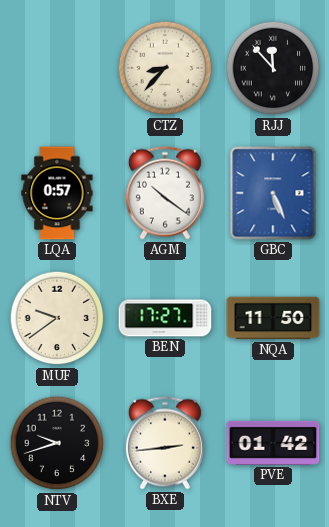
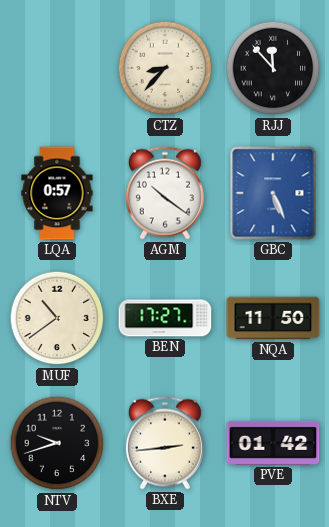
MUF: 9:39 -> 10:39 (57, 318)
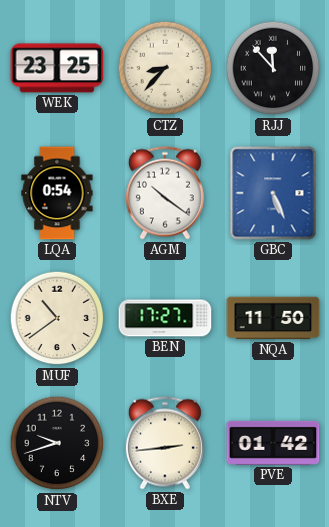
WEK: none -> 23:25 (57, 68)
LQA: 0:57 -> 0:54 (57, 193)
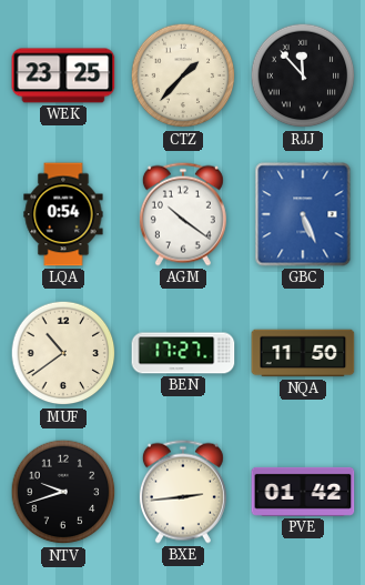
CTZ: 8:37 -> 1:37 (183, 75)
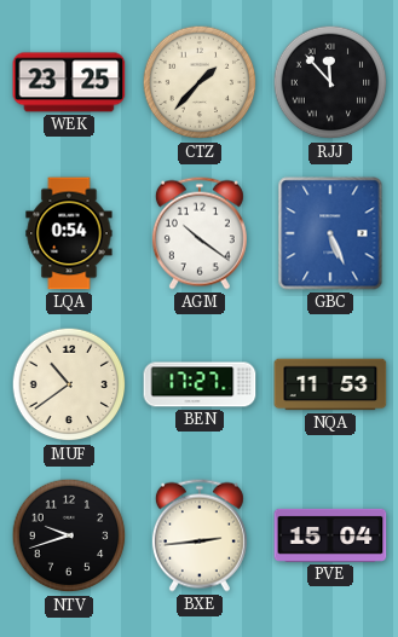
NQA: 11:50 -> 11:53 (330, 384)
PVE: 01:42 -> 15:04 (330, 535)
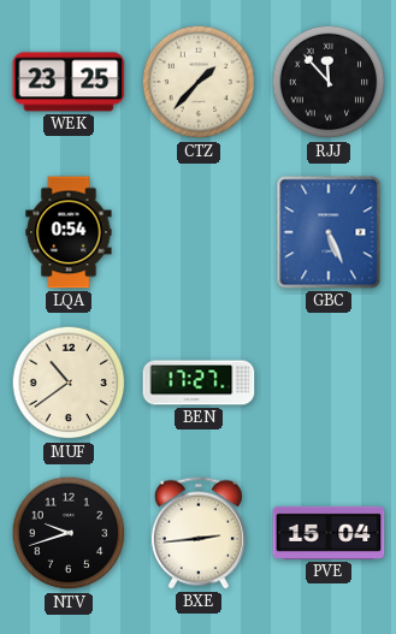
AGM: 10:21 -> none (200, 233)
NQA: 11:53 -> none (330, 384)
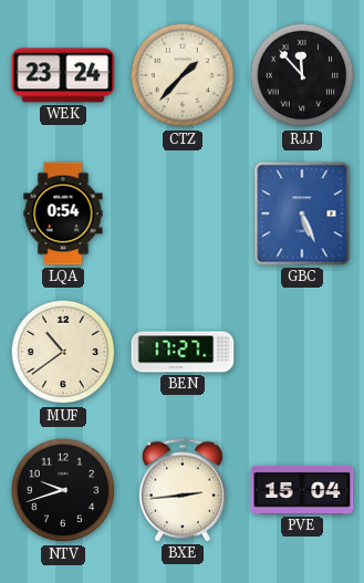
WEK: 23:25 -> 23:24 (63, 75)
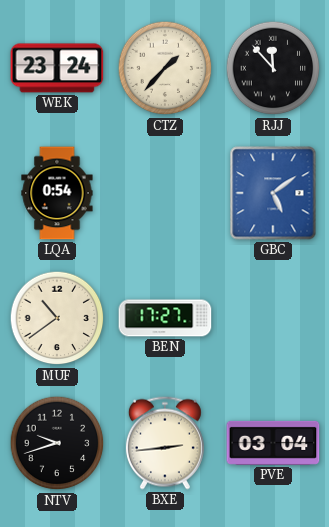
GBC: 5:26 -> 5:09 (273, 193)
PVE: 15:04 -> 03:04 (273, 443)
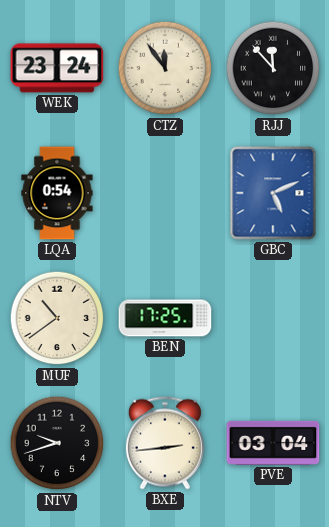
CTZ: 1:37 -> 11:54 (165, 68)
GBC: 5:09 -> 5:11 (273, 193)
BEN: 17:27 -> 17:25 (165, 318)
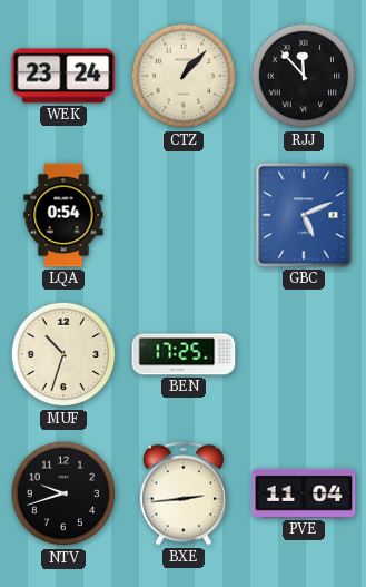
CTZ: 11:54 -> 1:07 (184, 76)
MUF: 10:39 -> 10:33 (63, 354)
PVE: 03:04 -> 11:04 (304, 493)
